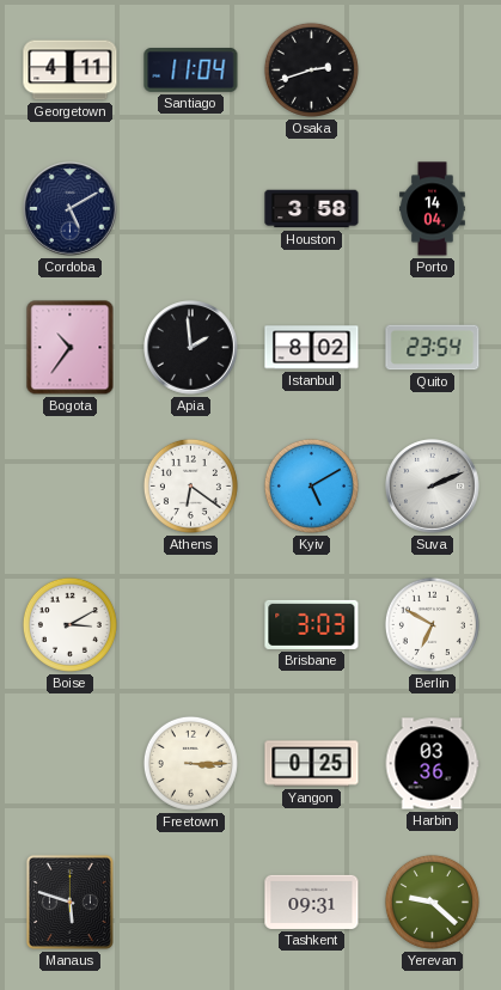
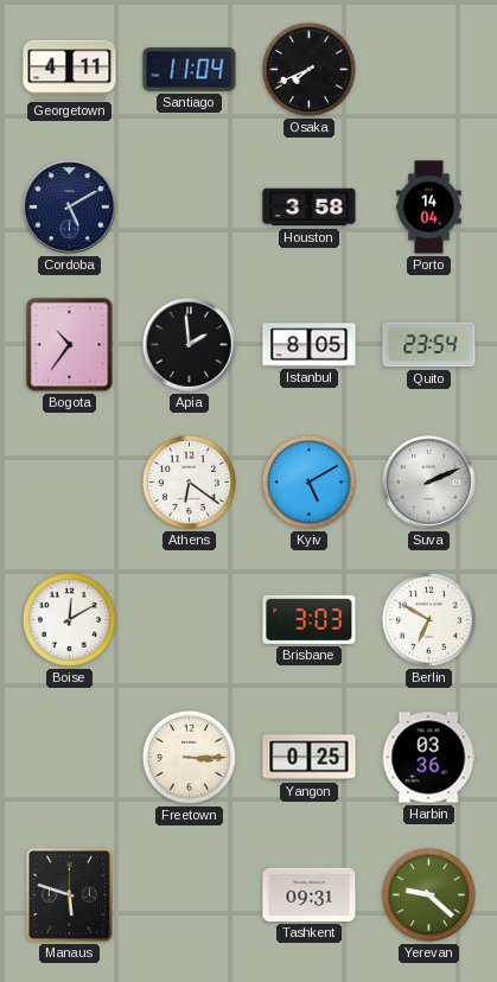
Osaka: 2:42 -> 7:41 (308, 69)
Istanbul: 8:02 -> 8:05 (310, 345)
Boise: 3:10 -> 12:10 (69, 619)
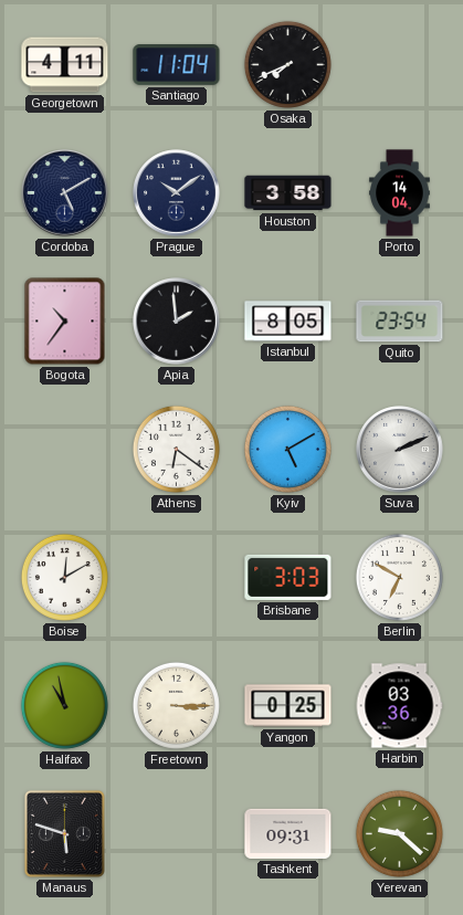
Prague: none -> 10:09 (177, 193)
Halifax: none -> 10:58 (64, 705)
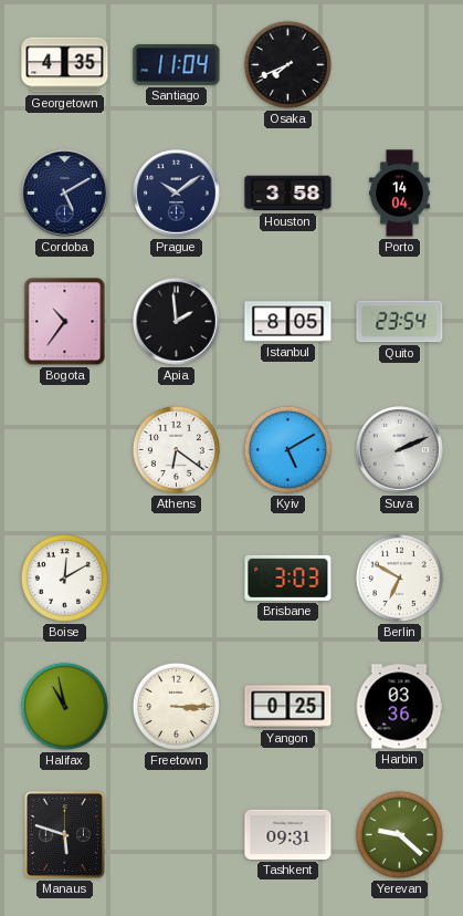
Georgetown: 4:11 -> 4:35 (65, 65)
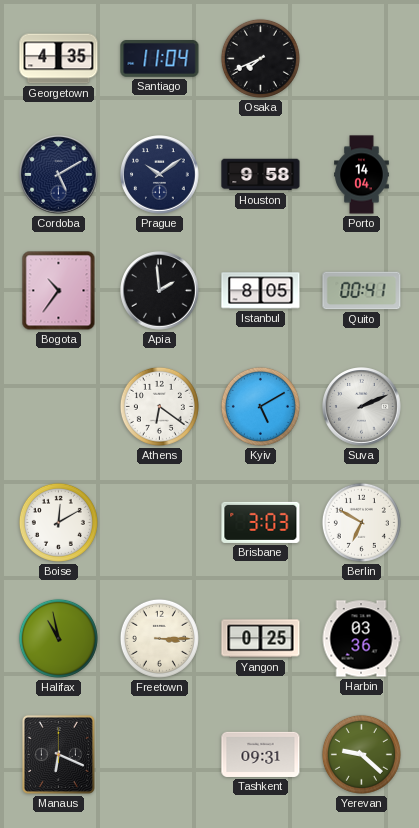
Houston: 3:58 -> 9:58 (261, 175)
Quito: 23:54 -> 00:41 (362, 291)
Manaus: 5:48 -> 6:19 (58, 754)
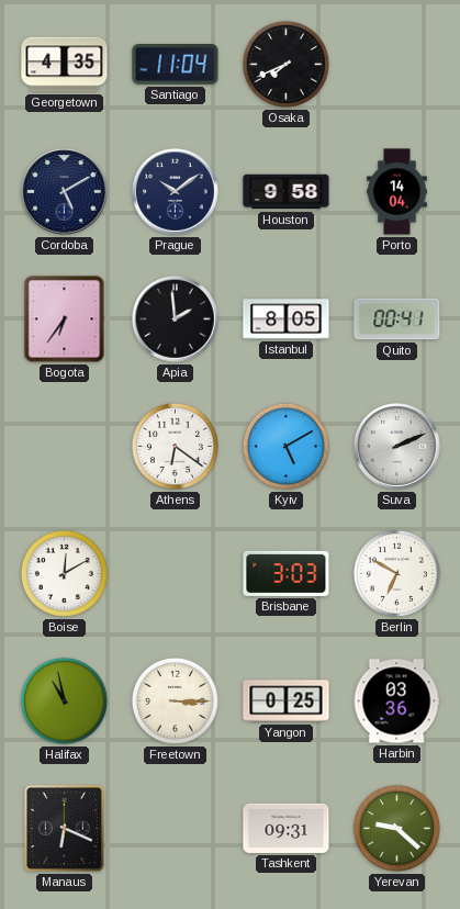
Bogota: 10:36 -> 6:36 (65, 319)
